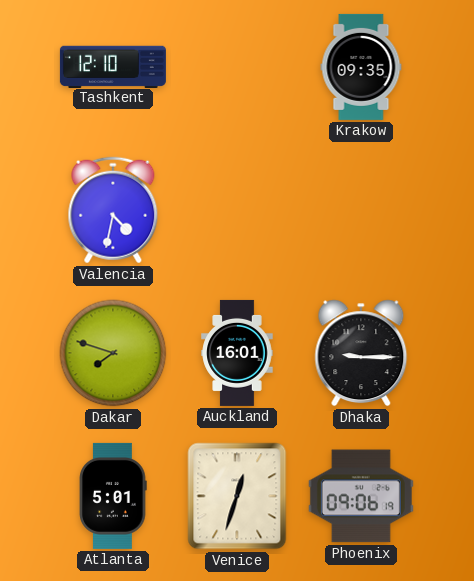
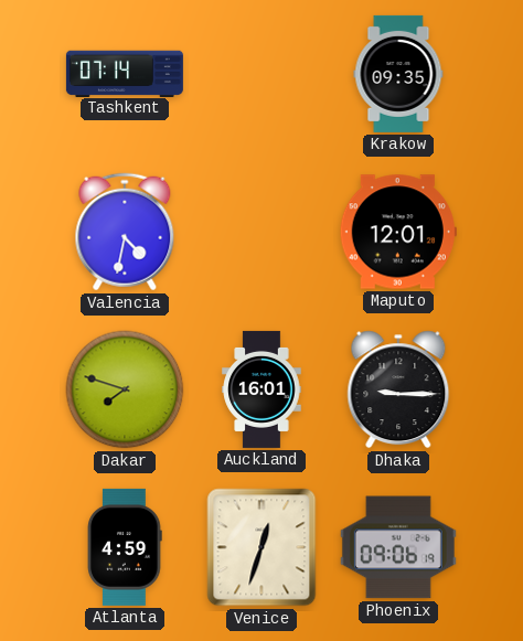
Tashkent: 12:10 -> 07:14 (125, 73)
Maputo: none -> 12:01 (398, 232)
Atlanta: 5:01 -> 4:59 (125, 547)
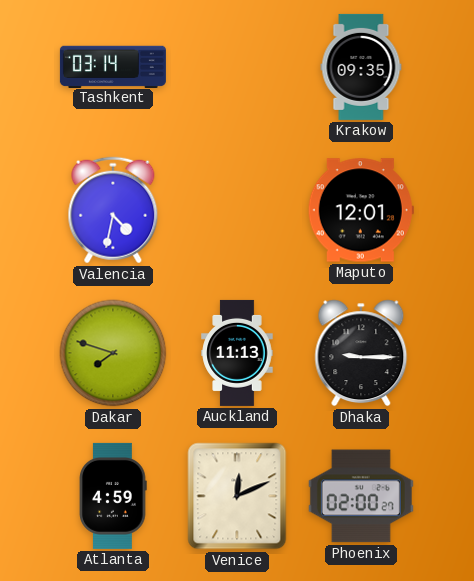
Tashkent: 07:14 -> 03:14 (113, 66)
Auckland: 16:01 -> 11:13 (237, 353)
Venice: 12:33 -> 12:11 (237, 496)
Phoenix: 09:06 -> 02:00 (361, 496)
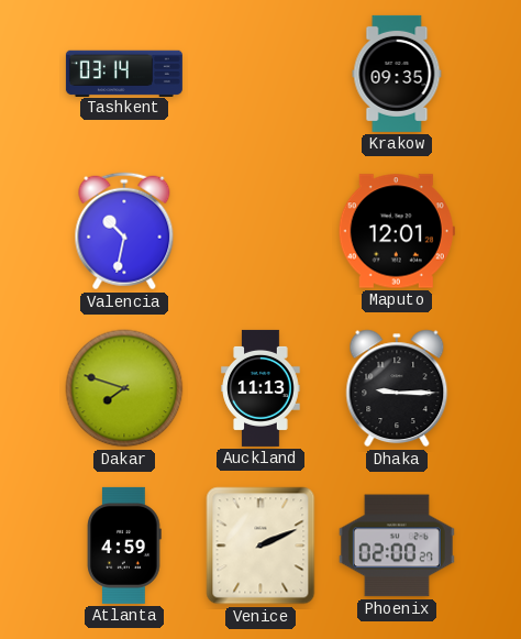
Valencia: 4:32 -> 10:32 (124, 231)
Venice: 12:11 -> 2:11 (260, 546)
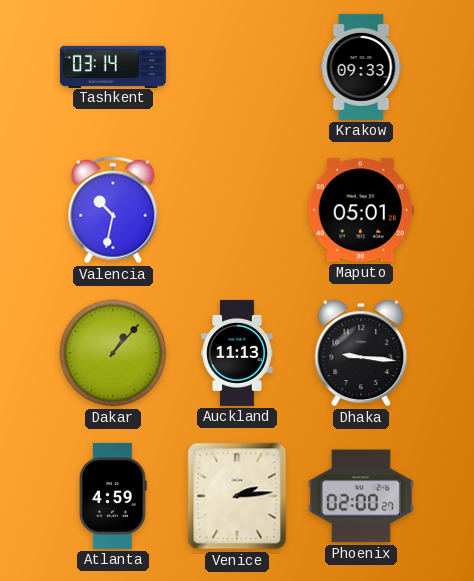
Krakow: 09:35 -> 09:33 (361, 67)
Maputo: 12:01 -> 05:01 (361, 210)
Dakar: 7:48 -> 1:07 (113, 353)
Dhaka: 9:15 -> 9:16 (361, 353)
Venice: 2:11 -> 2:14 (237, 496)
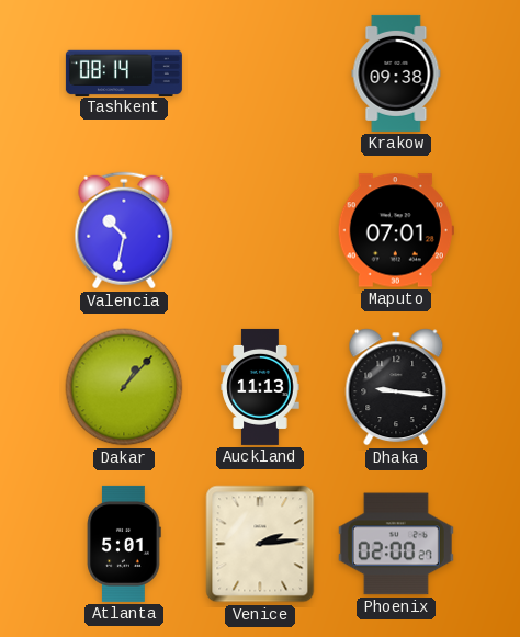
Tashkent: 03:14 -> 08:14 (124, 72)
Krakow: 09:33 -> 09:38 (396, 73)
Maputo: 05:01 -> 07:01 (396, 230)
Atlanta: 4:59 -> 5:01 (124, 544)
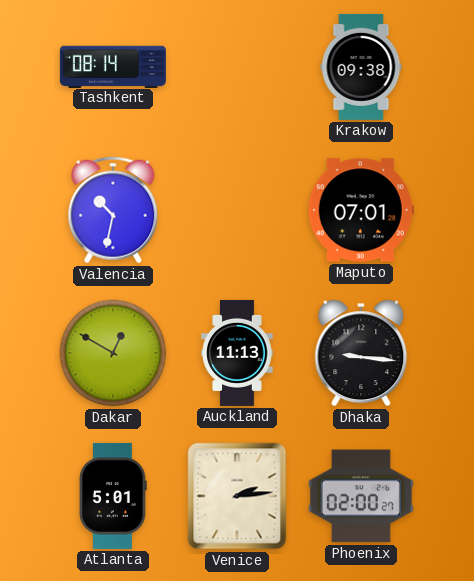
Dakar: 1:07 -> 12:50 (113, 353)
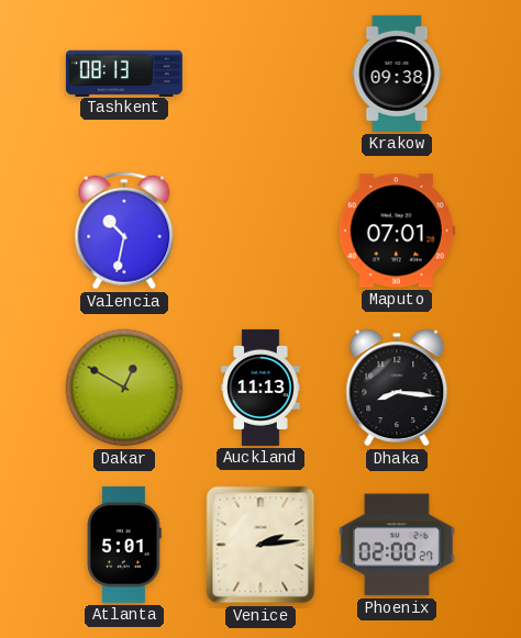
Tashkent: 08:14 -> 08:13 (124, 72)
Dhaka: 9:16 -> 8:16 (397, 388)
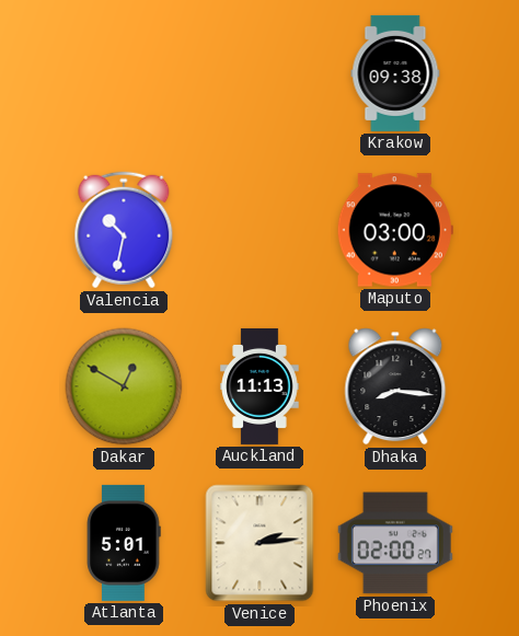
Tashkent: 08:13 -> none (124, 72)
Maputo: 07:01 -> 03:00 (395, 230)
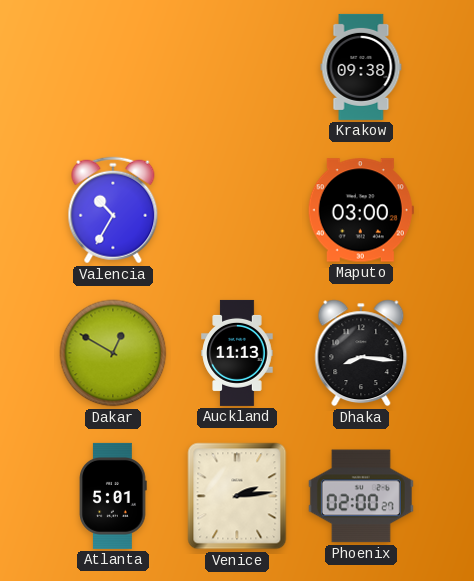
Valencia: 10:32 -> 10:35 (113, 210)
